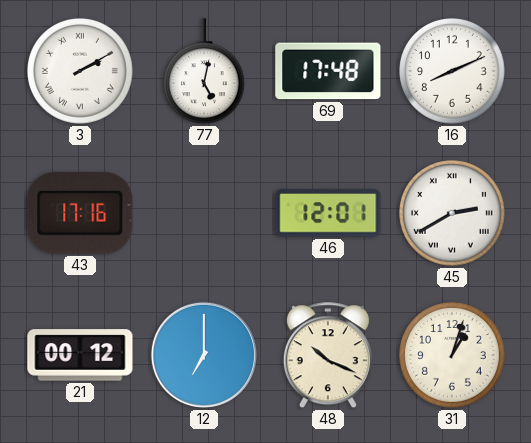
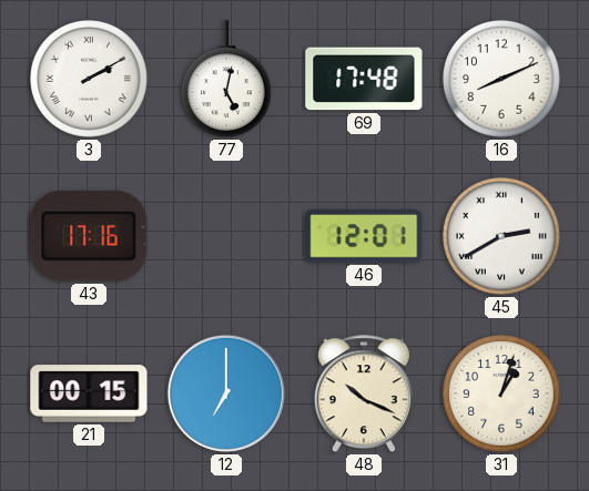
21: 00:12 -> 00:15 (89, 393)
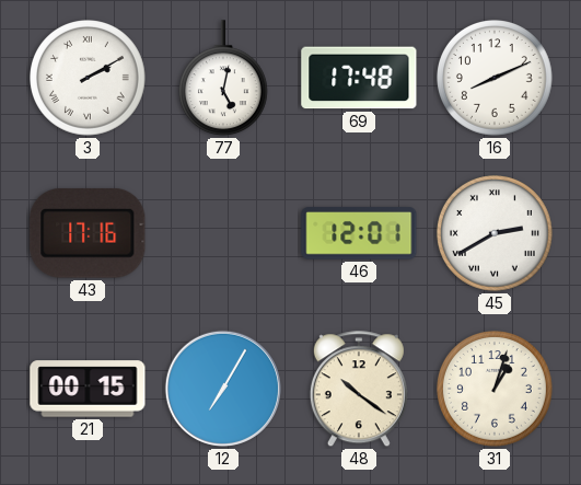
12: 7:00 -> 7:05 (223, 389)
48: 10:19 -> 10:21 (359, 390)
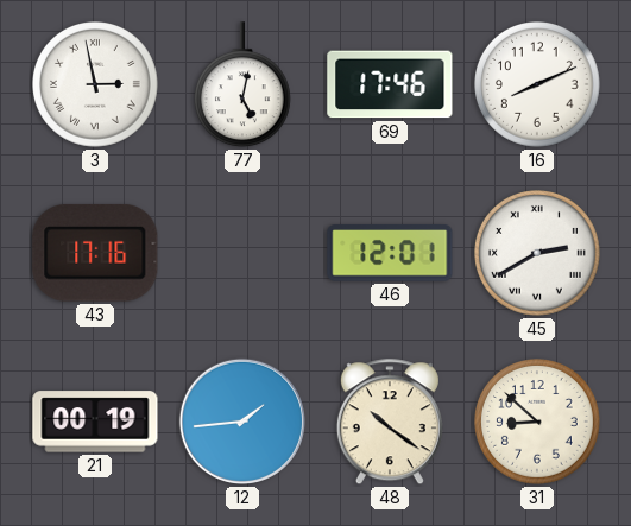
3: 2:10 -> 2:58 (96, 85)
69: 17:48 -> 17:46 (390, 84)
21: 00:15 -> 00:19 (95, 422)
12: 7:05 -> 1:44 (242, 422)
31: 1:03 -> 8:52 (538, 423)
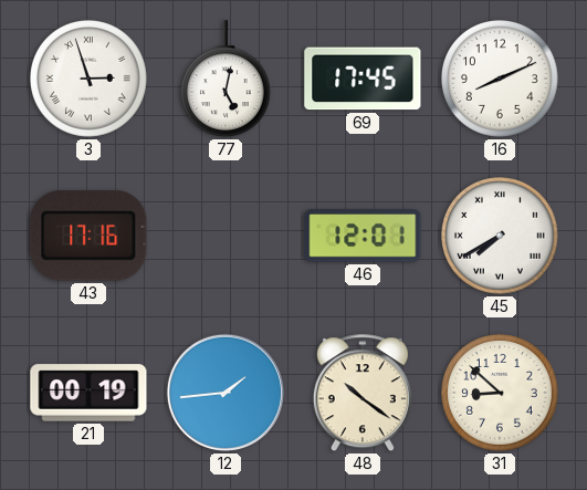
3: 2:58 -> 2:57 (90, 80)
69: 17:46 -> 17:45 (363, 79)
45: 2:40 -> 7:40 (501, 237)
